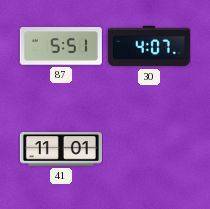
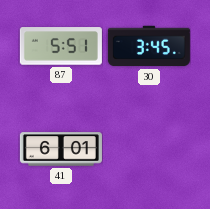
30: 4:07 -> 3:45 (149, 46)
41: 11:01 -> 6:01 (61, 149)
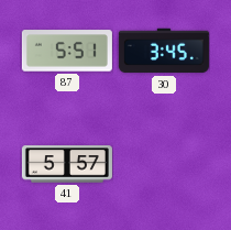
41: 6:01 -> 5:57 (67, 164)
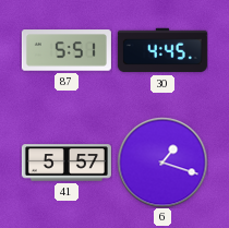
30: 3:45 -> 4:45 (162, 50)
6: none -> 1:18 (162, 163)
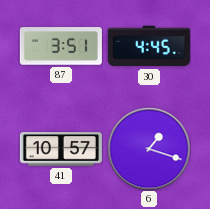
87: 5:51 -> 3:51 (61, 46)
41: 5:57 -> 10:57 (61, 149)
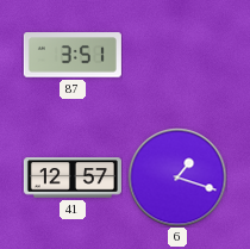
30: 4:45 -> none (149, 46)
41: 10:57 -> 12:57 (73, 178)
